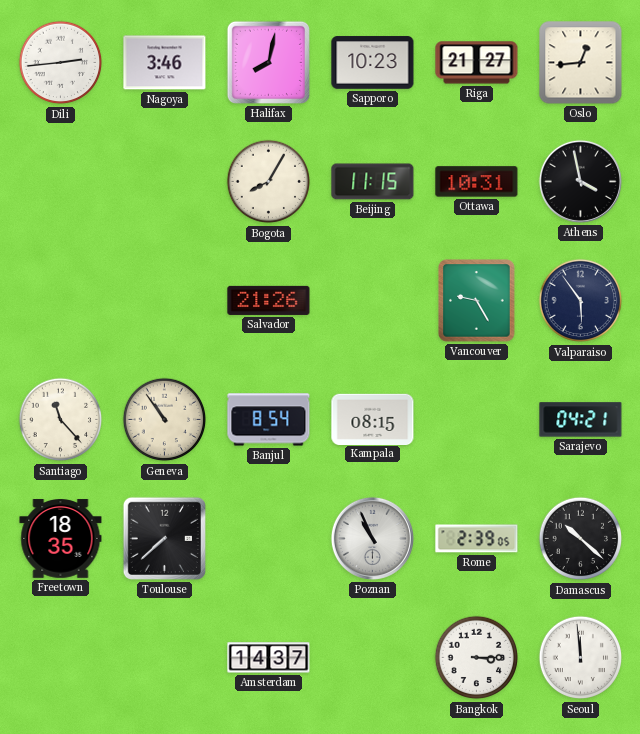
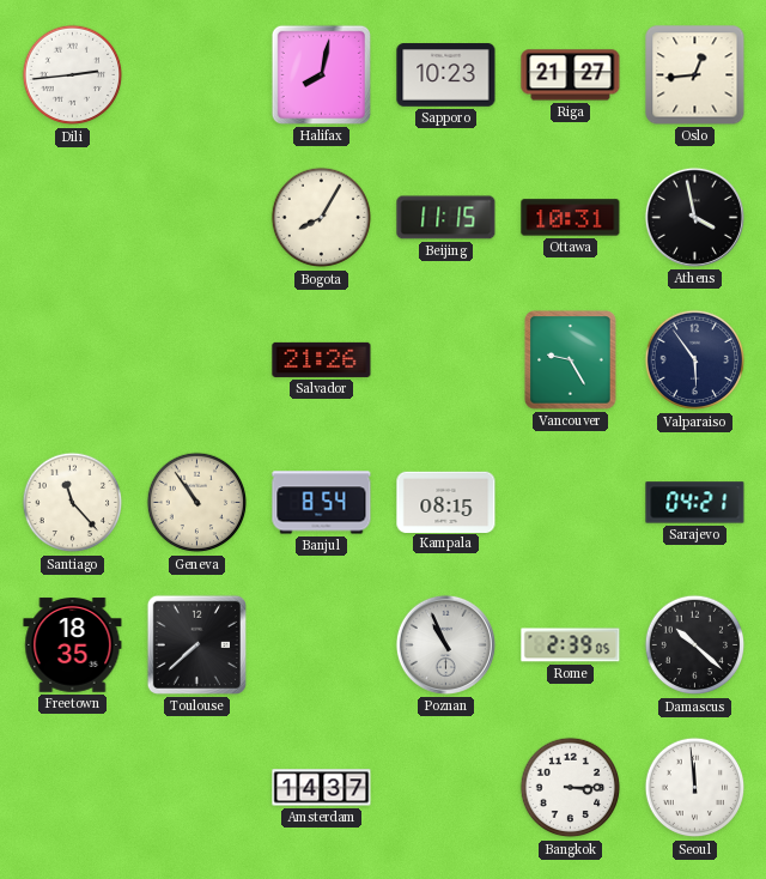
Nagoya: 3:46 -> none (165, 63)
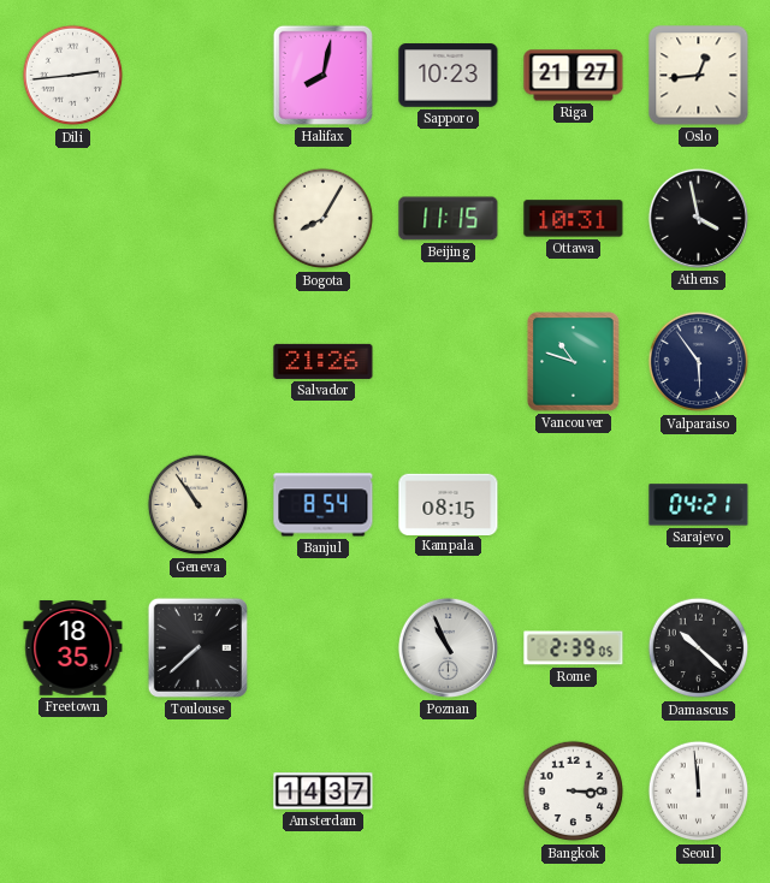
Vancouver: 9:25 -> 10:48 (574, 362)
Santiago: 11:23 -> none (73, 503)
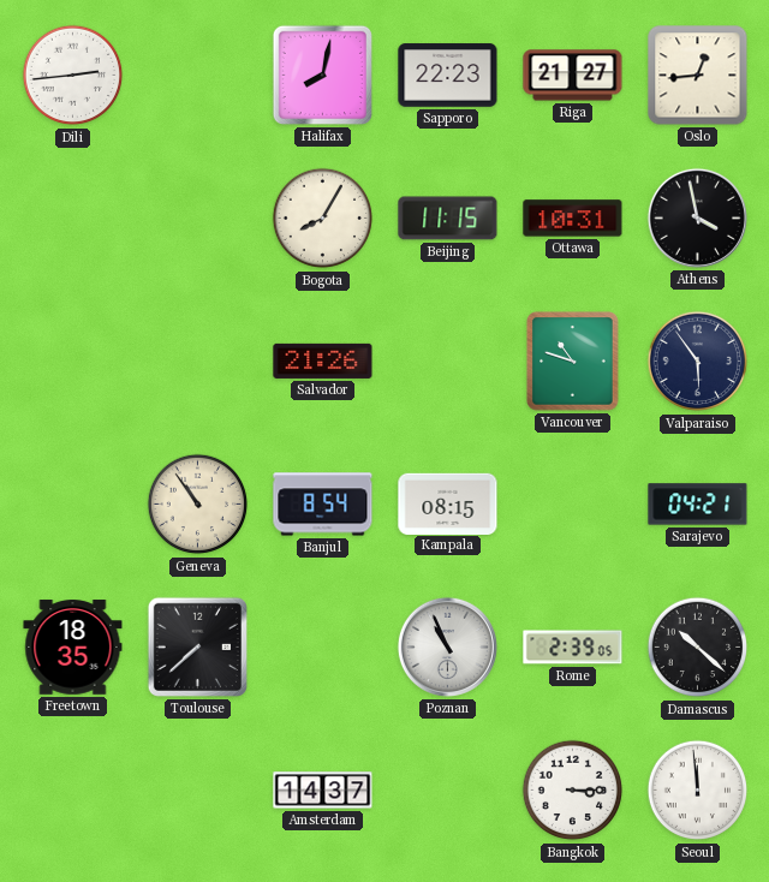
Sapporo: 10:23 -> 22:23 (448, 76)
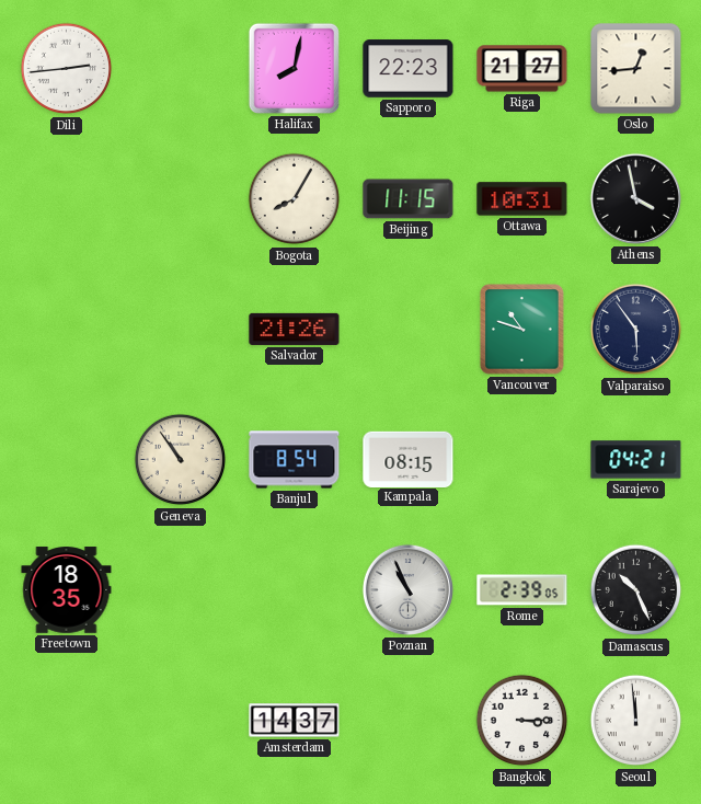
Toulouse: 7:38 -> none (197, 646)
Damascus: 10:22 -> 10:26 (636, 590)
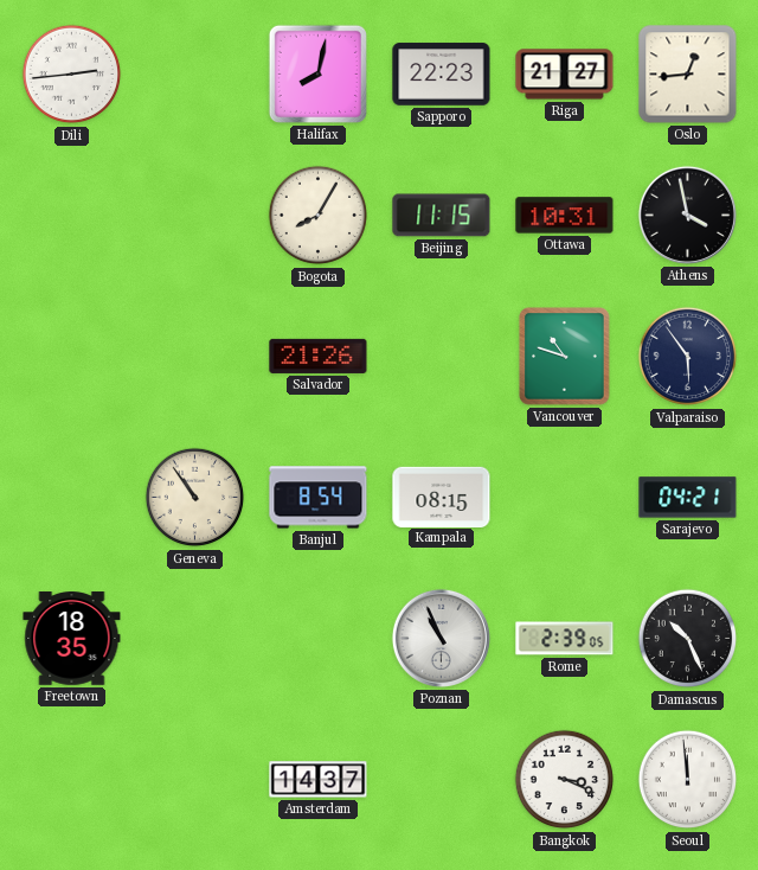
Bangkok: 3:15 -> 3:19 (565, 780)
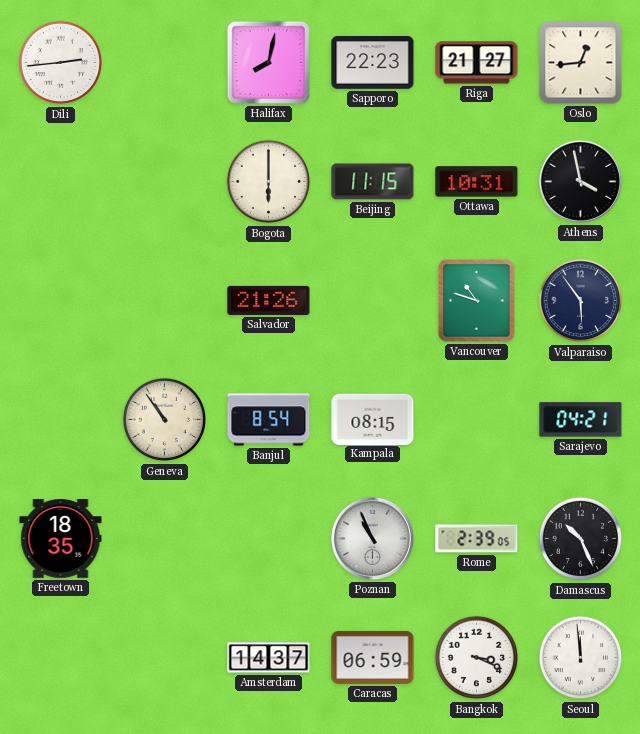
Bogota: 8:05 -> 6:00 (269, 182)
Caracas: none -> 06:59 (373, 657)
